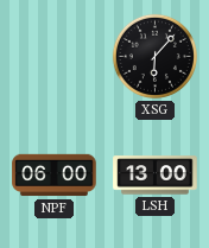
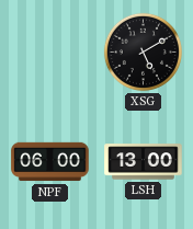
XSG: 6:07 -> 5:10 (143, 51)
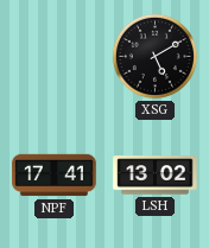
NPF: 06:00 -> 17:41 (55, 176)
LSH: 13:00 -> 13:02 (156, 176)
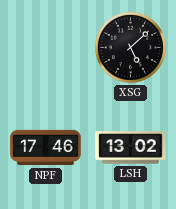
XSG: 5:10 -> 5:08 (130, 47)
NPF: 17:41 -> 17:46 (46, 148)
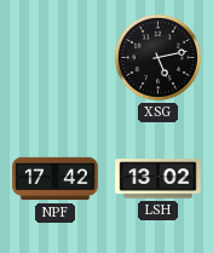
XSG: 5:08 -> 5:13 (157, 57)
NPF: 17:46 -> 17:42 (56, 179)
